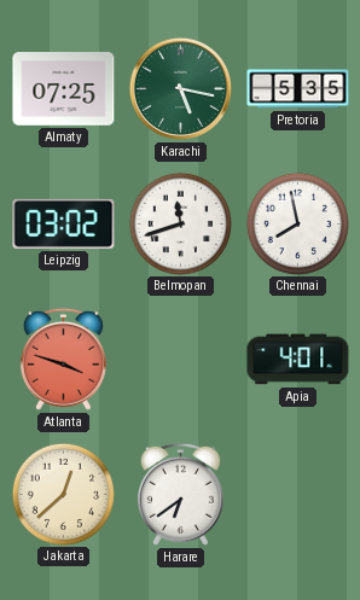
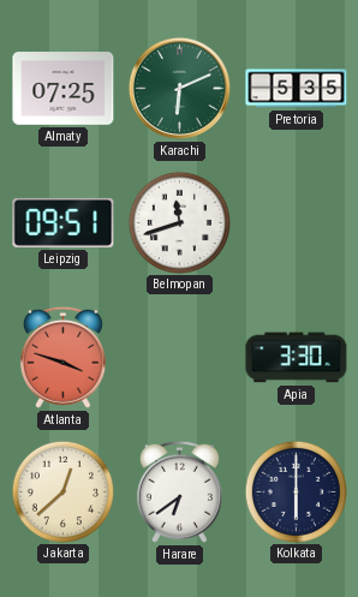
Karachi: 5:17 -> 6:11 (179, 88)
Leipzig: 03:02 -> 09:51 (64, 222)
Chennai: 7:58 -> none (297, 223)
Apia: 4:01 -> 3:30 (297, 358)
Kolkata: none -> 6:00 (296, 491)
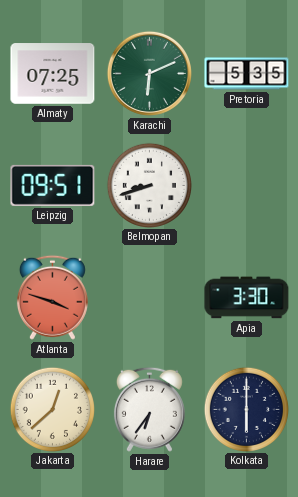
Belmopan: 11:42 -> 8:42 (149, 185)
Harare: 6:39 -> 6:36 (149, 409)
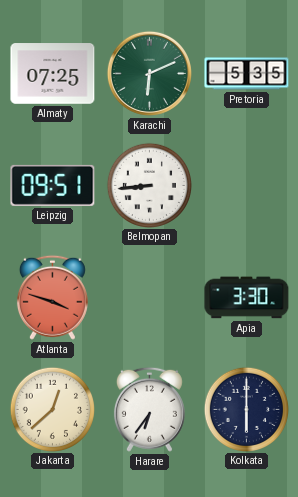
Belmopan: 8:42 -> 8:44 (149, 185)
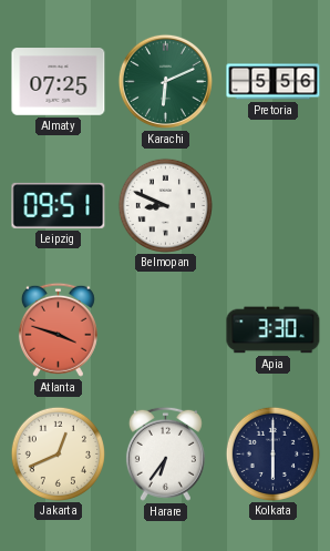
Pretoria: 5:35 -> 5:56 (274, 82)
Belmopan: 8:44 -> 8:49 (165, 205)
Jakarta: 12:38 -> 12:41 (58, 453)
